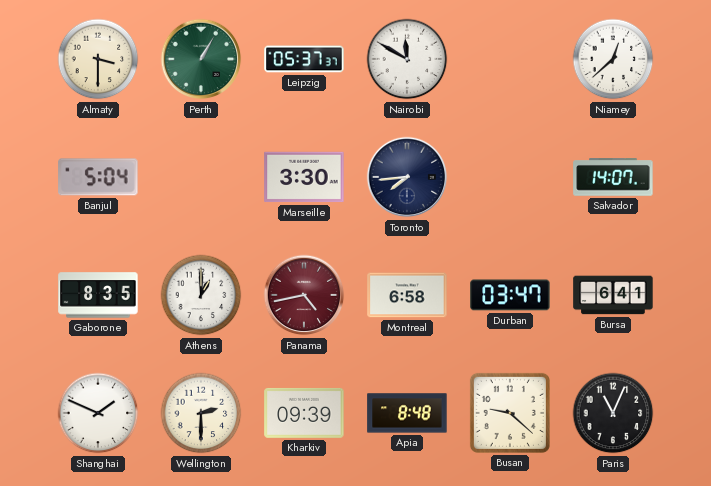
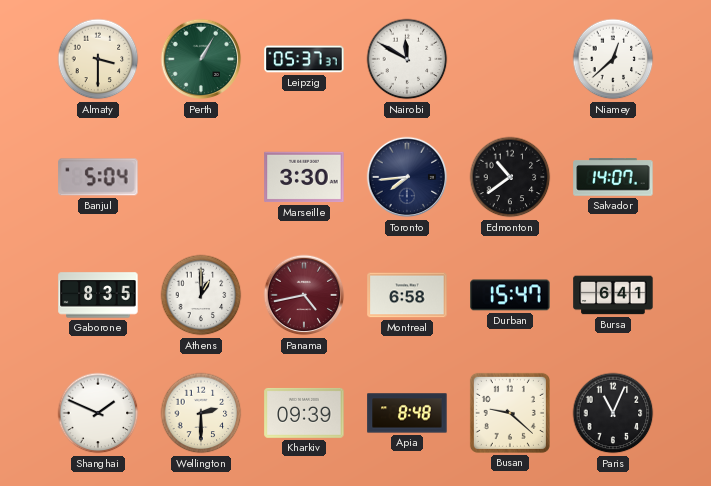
Edmonton: none -> 10:39 (510, 177)
Durban: 03:47 -> 15:47 (510, 295)
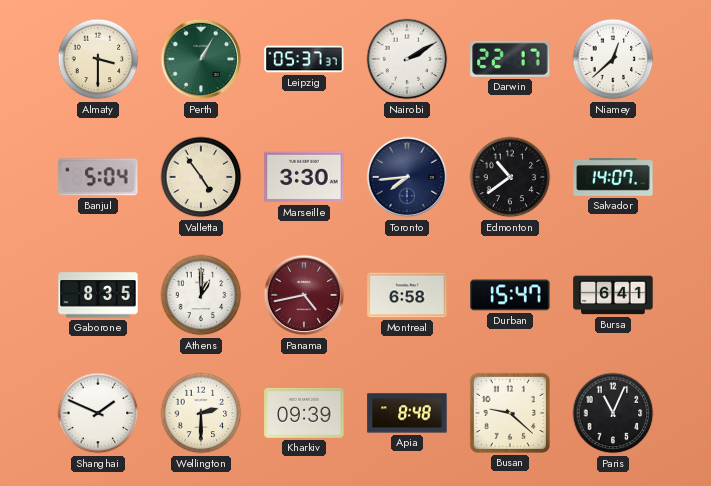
Nairobi: 11:50 -> 2:10 (407, 59)
Darwin: none -> 22:17 (510, 59)
Valletta: none -> 4:54 (201, 177)
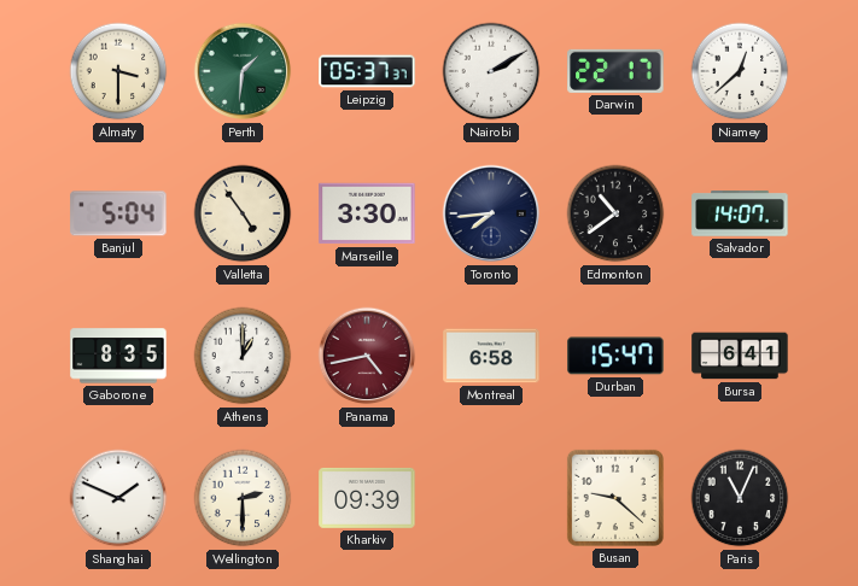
Perth: 1:05 -> 1:31 (243, 71)
Apia: 8:48 -> none (407, 413)
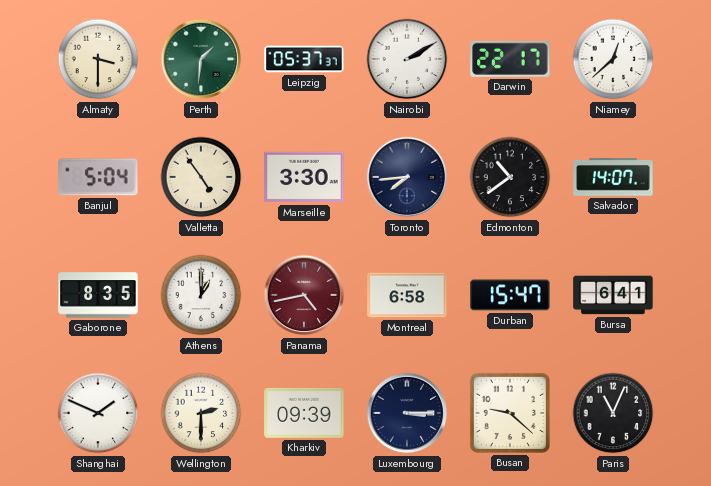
Luxembourg: none -> 3:15 (407, 413)
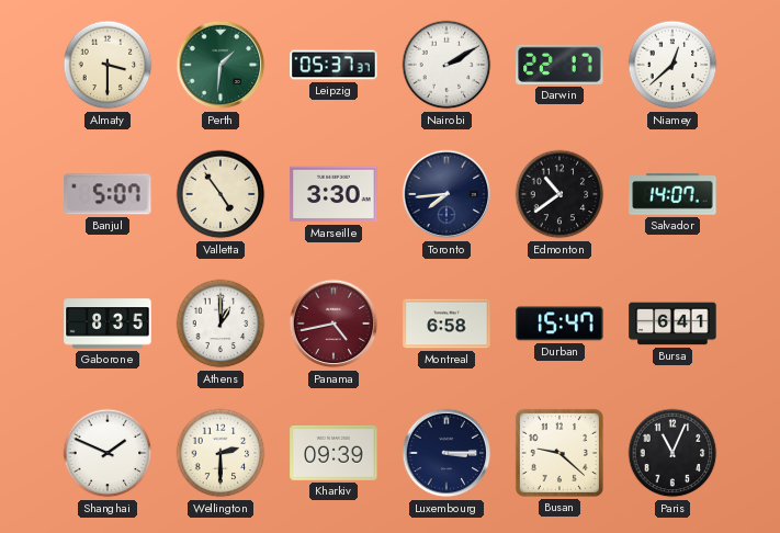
Banjul: 5:04 -> 5:07 (108, 194)
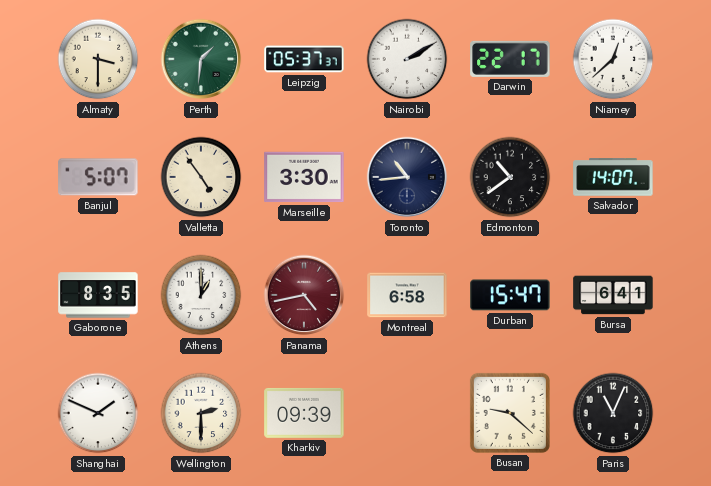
Toronto: 7:44 -> 10:44 (407, 177)
Luxembourg: 3:15 -> none (446, 453)
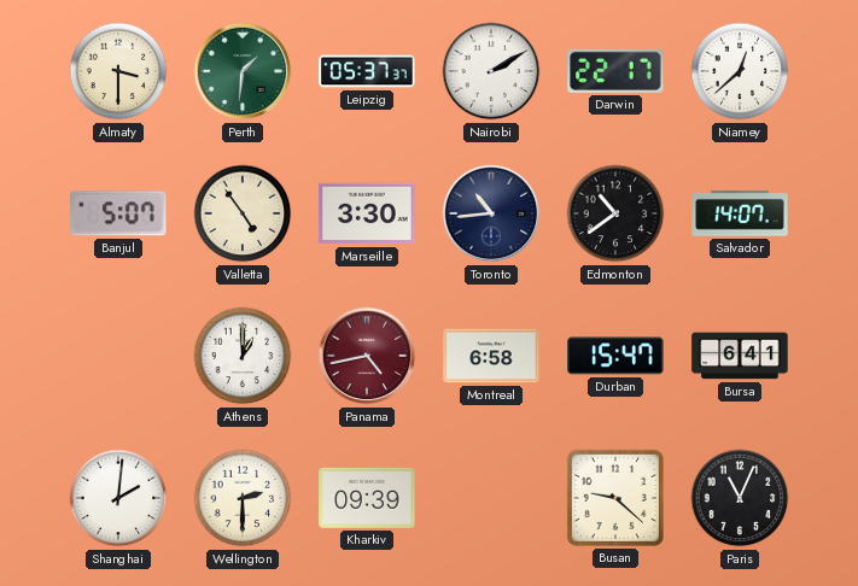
Gaborone: 8:35 -> none (98, 295)
Shanghai: 1:49 -> 2:01 (118, 498)
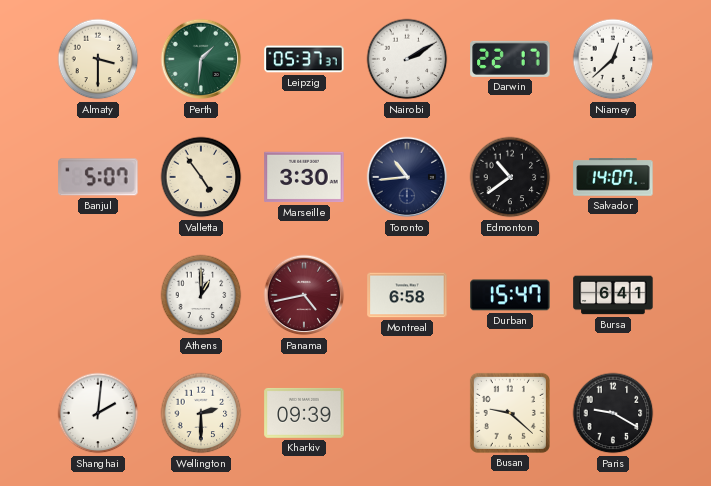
Paris: 11:04 -> 9:20 (613, 413)
